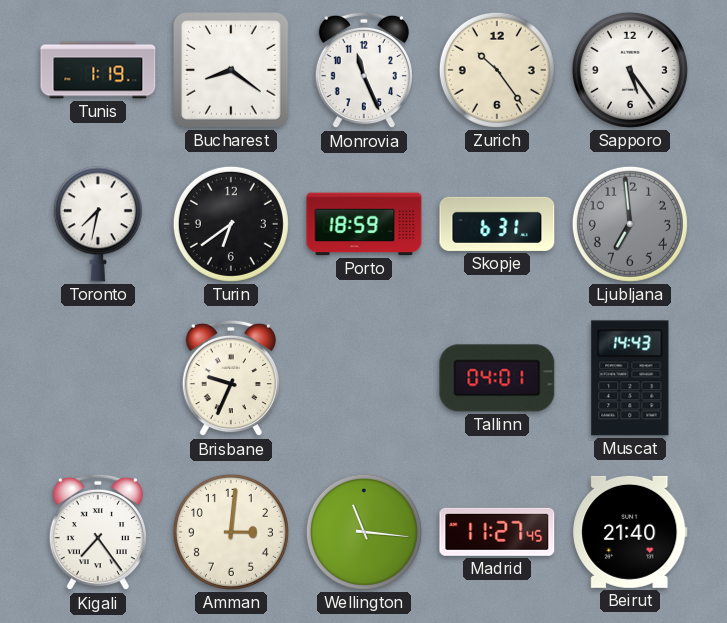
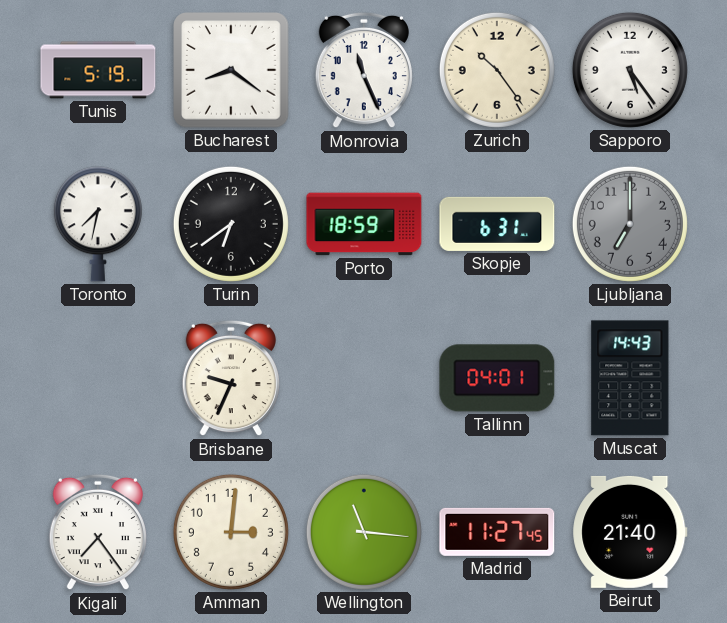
Tunis: 1:19 -> 5:19 (98, 70)
Ljubljana: 6:59 -> 7:00 (630, 224)
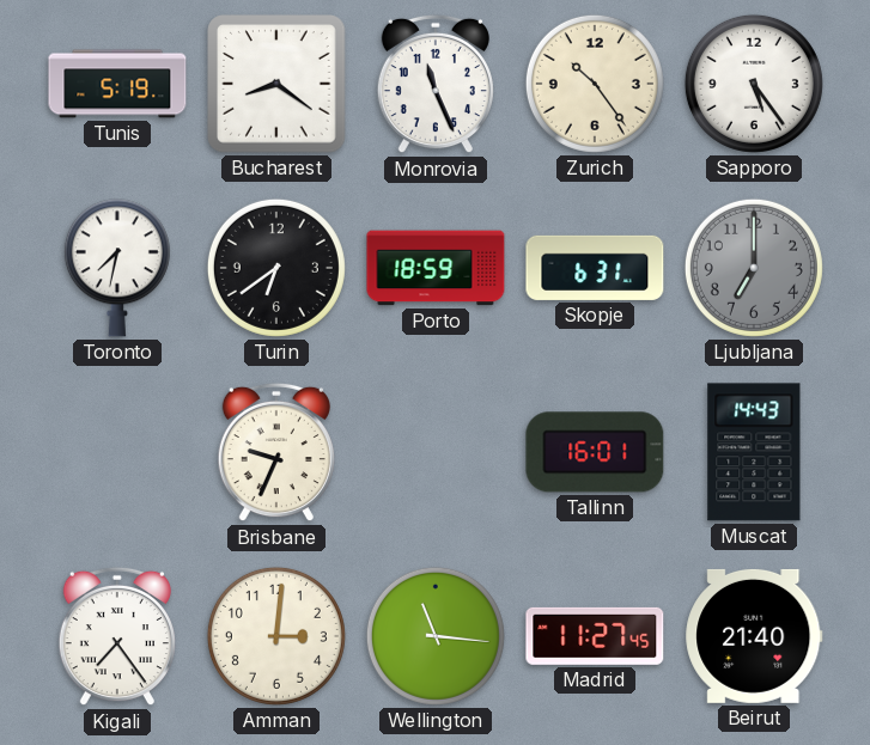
Tallinn: 04:01 -> 16:01 (595, 452)
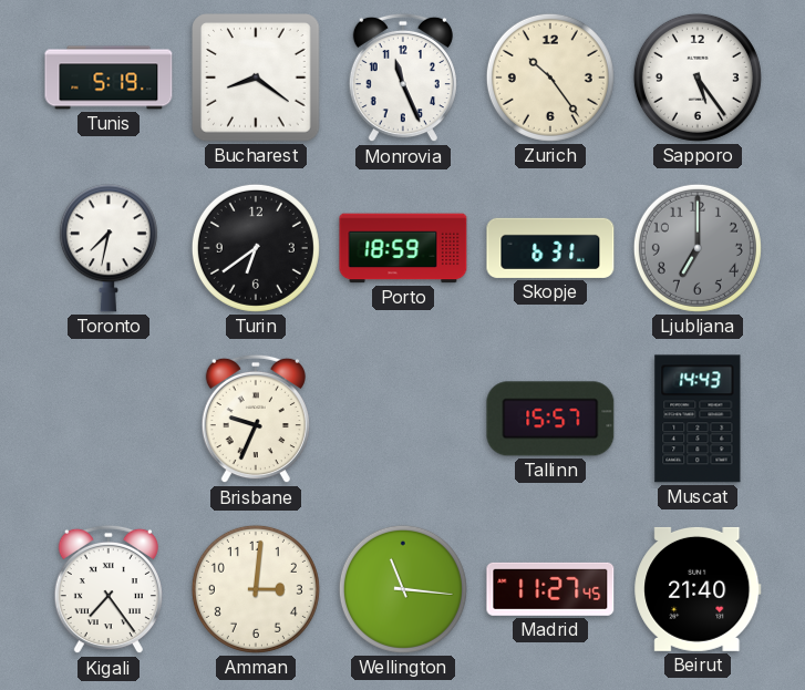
Tallinn: 16:01 -> 15:57 (550, 419)
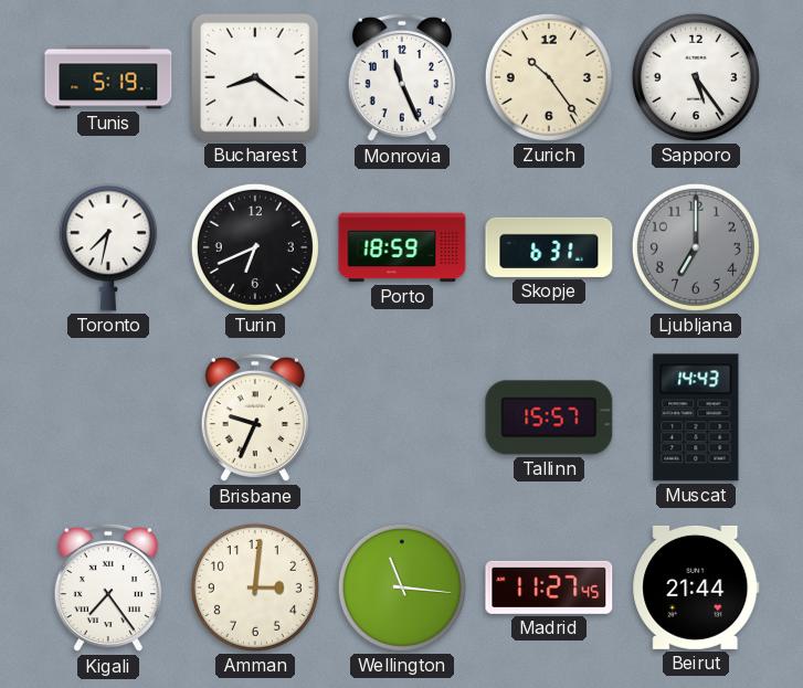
Turin: 6:39 -> 6:41 (255, 247)
Beirut: 21:40 -> 21:44 (696, 588)
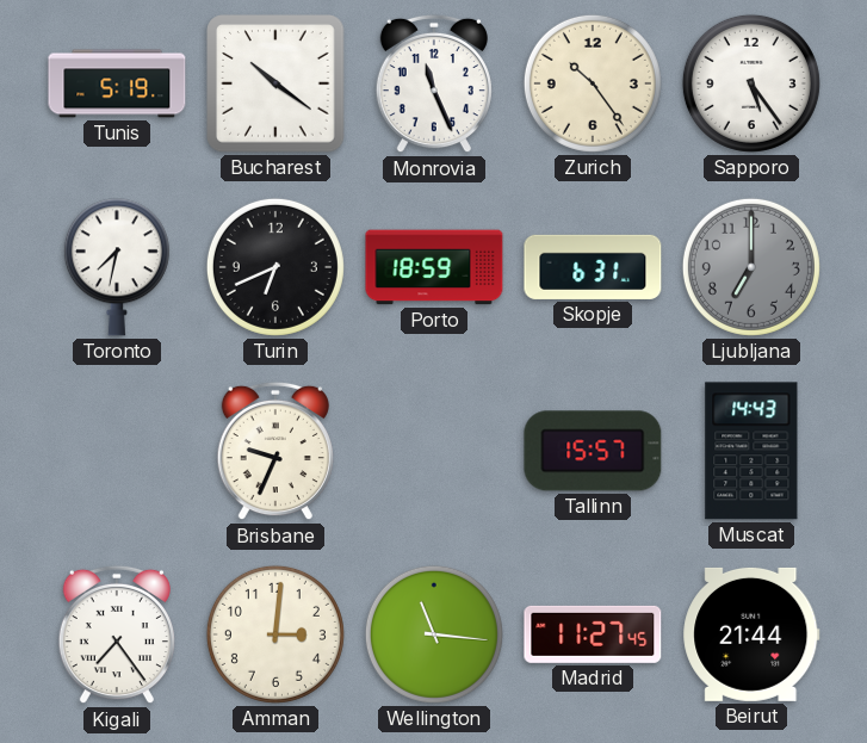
Bucharest: 8:21 -> 10:21 (275, 83)
